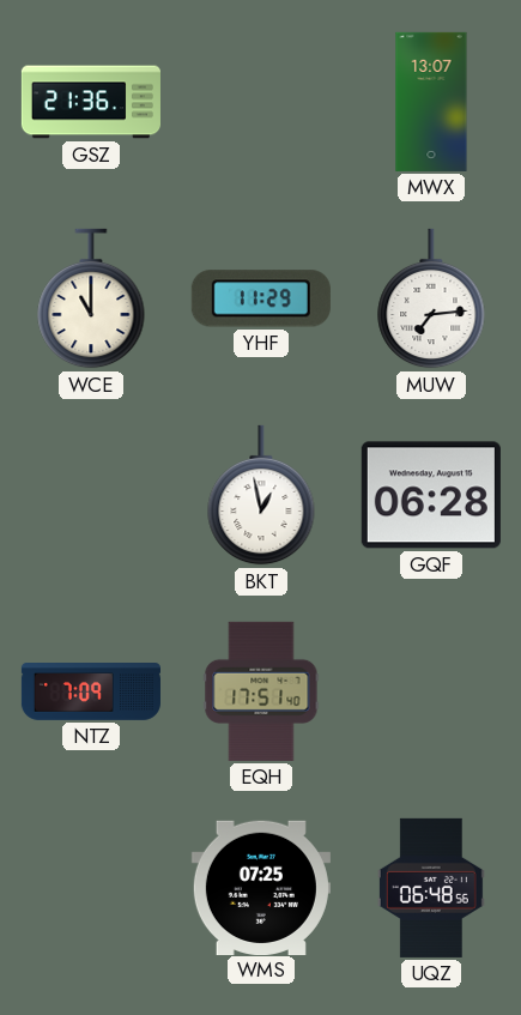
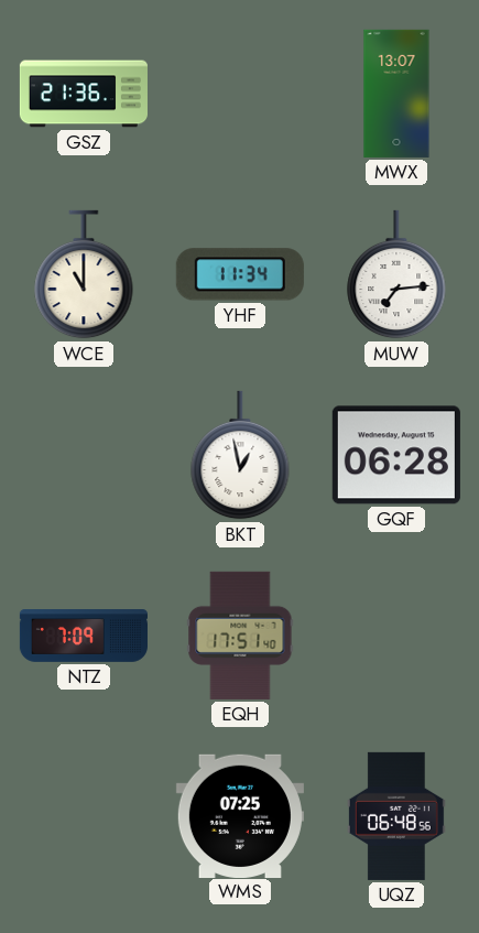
YHF: 11:29 -> 11:34 (240, 274)
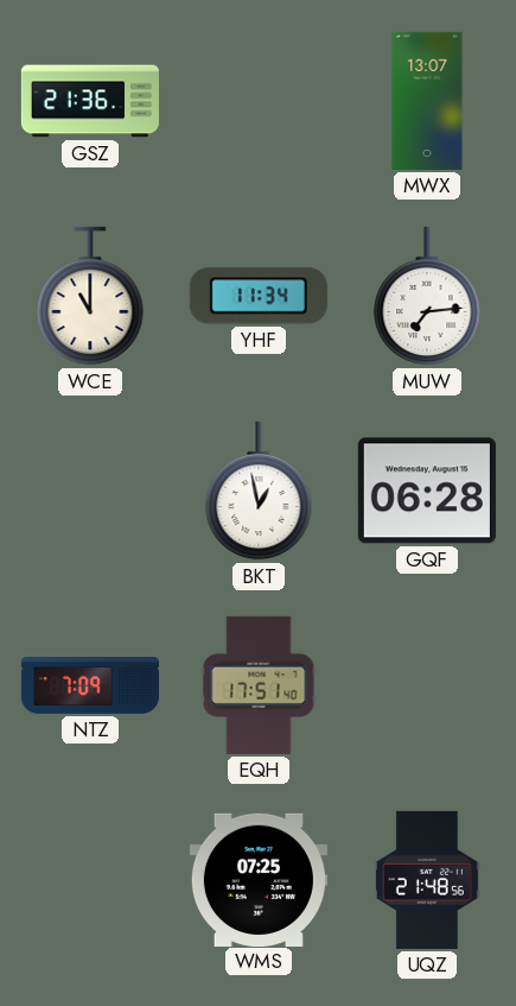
UQZ: 06:48 -> 21:48 (427, 880)
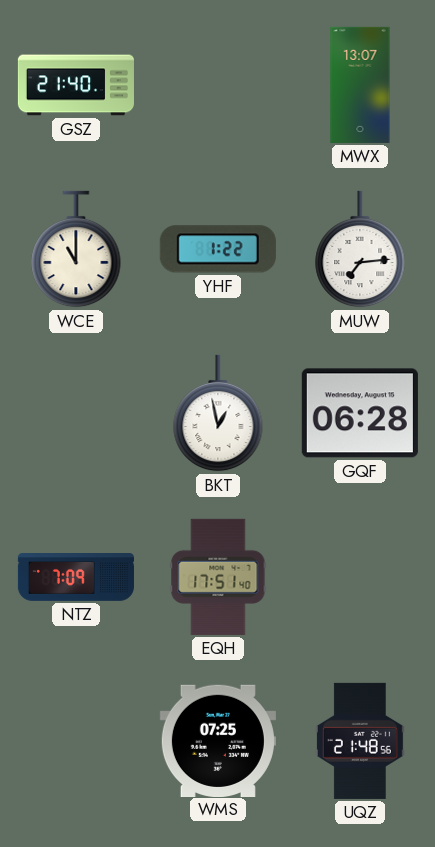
GSZ: 21:36 -> 21:40 (76, 85)
YHF: 11:34 -> 1:22 (218, 249)
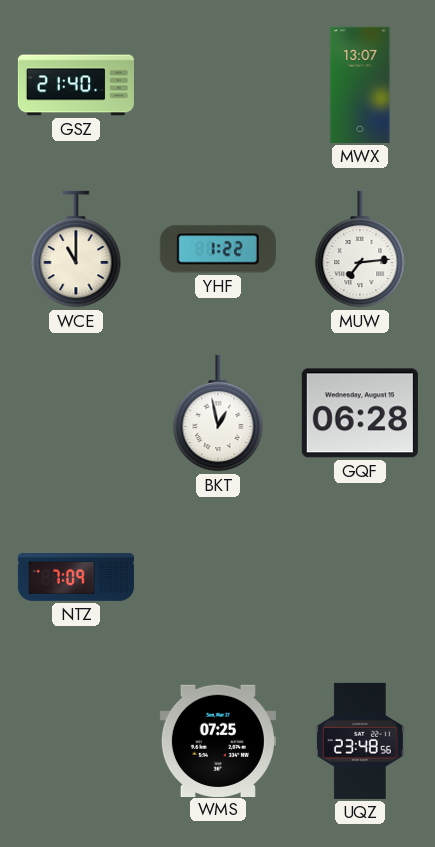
EQH: 17:51 -> none (218, 577)
UQZ: 21:48 -> 23:48 (360, 741)
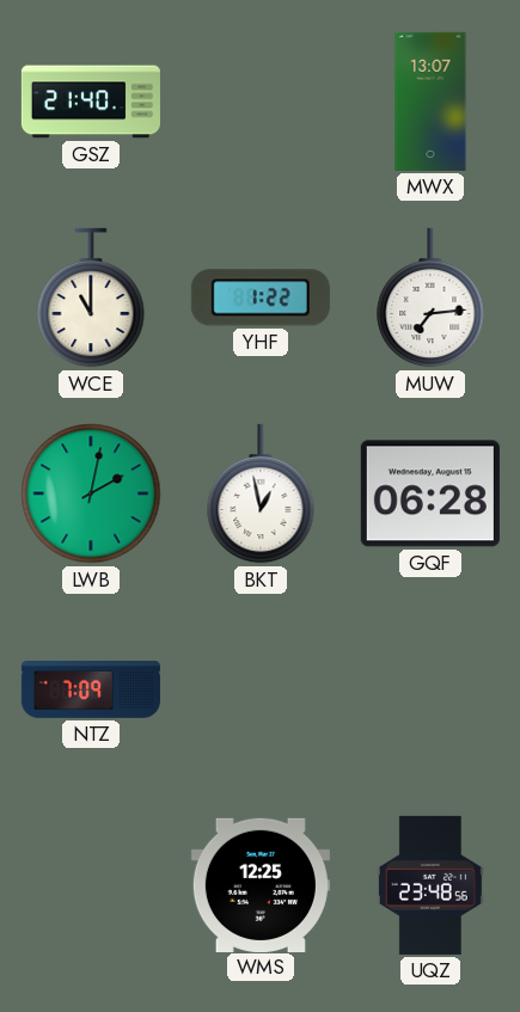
LWB: none -> 2:02 (91, 493)
WMS: 07:25 -> 12:25 (261, 884)
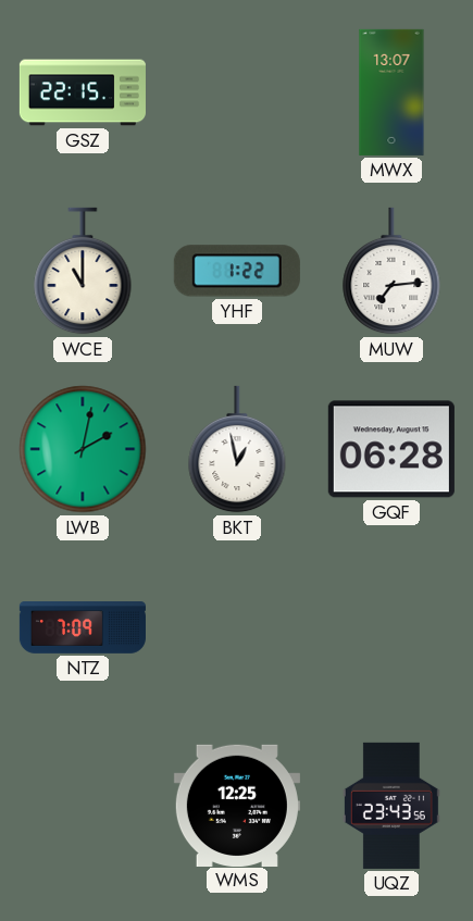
GSZ: 21:40 -> 22:15 (83, 92)
UQZ: 23:48 -> 23:43 (391, 806)
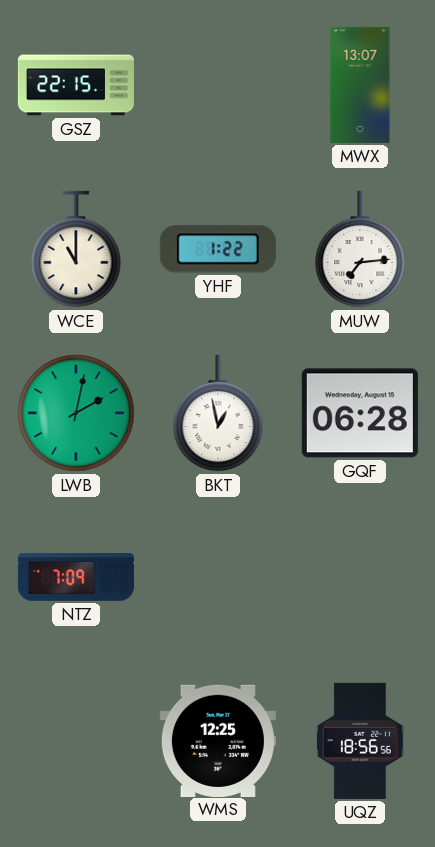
UQZ: 23:43 -> 18:56 (360, 741)
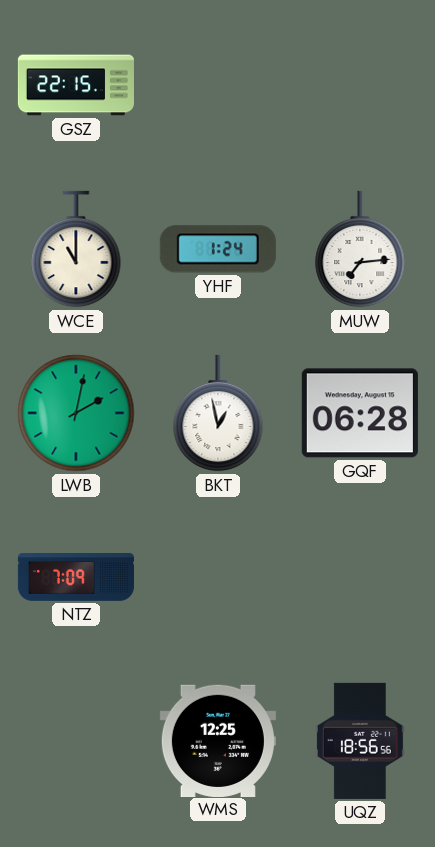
MWX: 13:07 -> none (360, 85)
YHF: 1:22 -> 1:24 (218, 249)
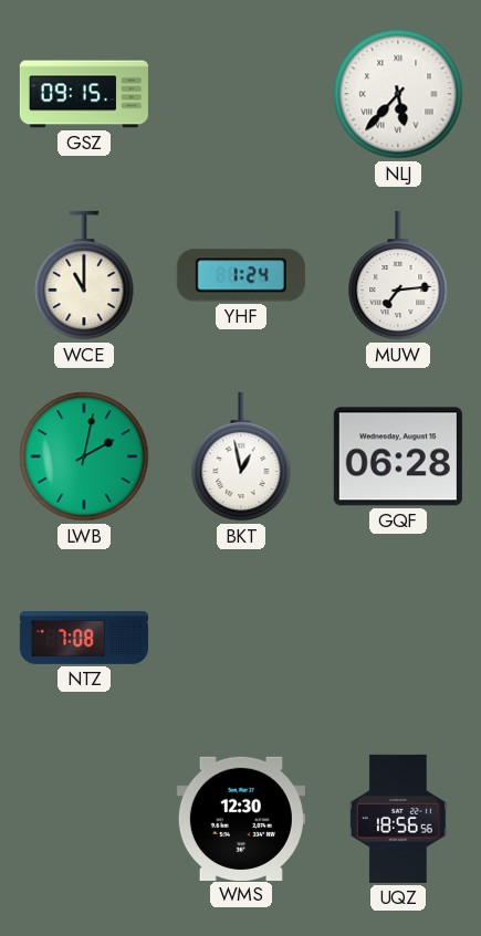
GSZ: 22:15 -> 09:15 (84, 94)
NLJ: none -> 5:37 (398, 94)
NTZ: 7:09 -> 7:08 (84, 639)
WMS: 12:25 -> 12:30 (241, 818)
